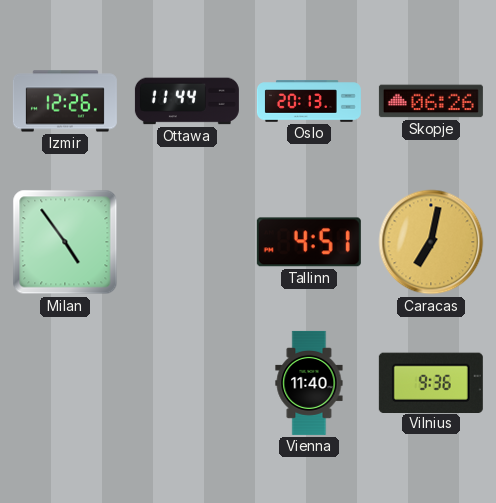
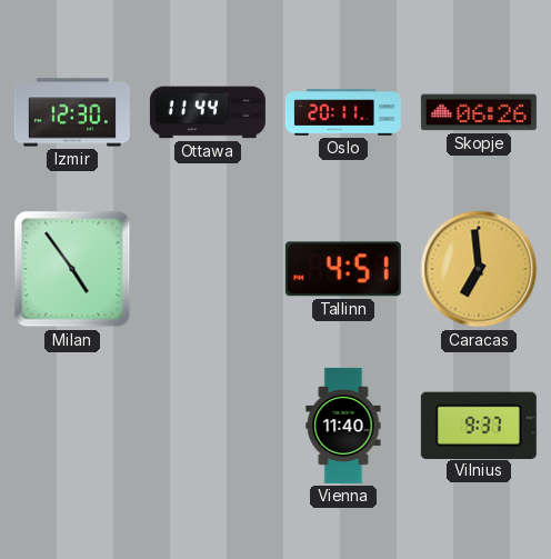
Izmir: 12:26 -> 12:30 (72, 112)
Oslo: 20:13 -> 20:11 (343, 112)
Caracas: 7:02 -> 6:59 (479, 269)
Vilnius: 9:36 -> 9:37 (479, 425)
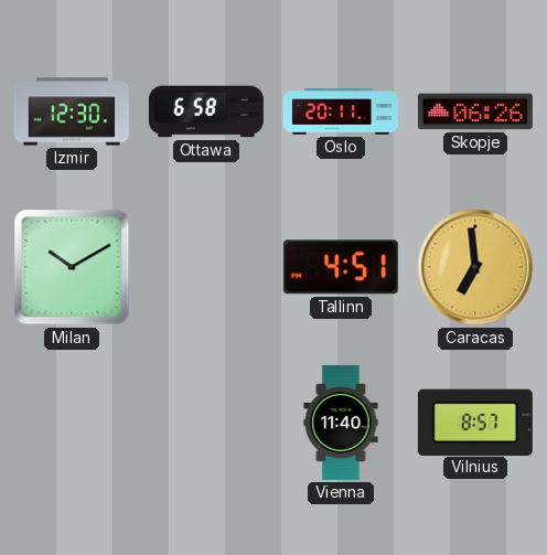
Ottawa: 11:44 -> 6:58 (206, 111)
Milan: 4:54 -> 10:10 (72, 267)
Vilnius: 9:37 -> 8:57 (475, 421)
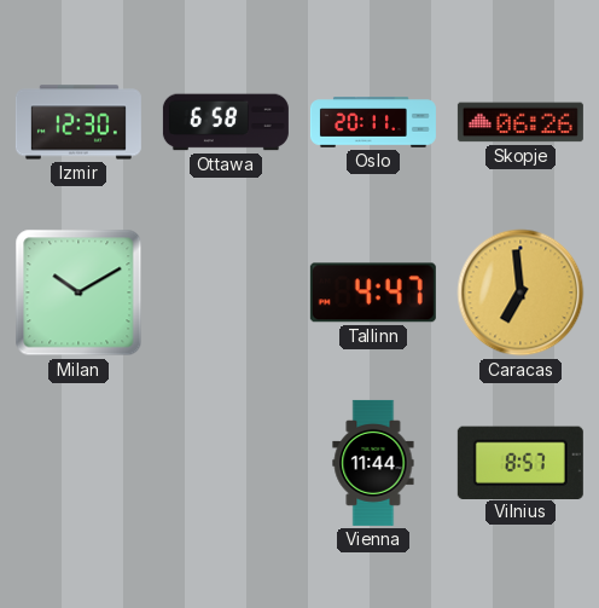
Tallinn: 4:51 -> 4:47 (373, 293)
Vienna: 11:40 -> 11:44 (373, 463)
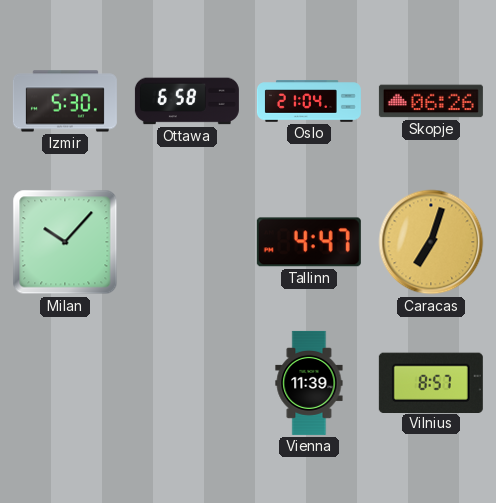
Izmir: 12:30 -> 5:30 (65, 101)
Oslo: 20:11 -> 21:04 (309, 101)
Milan: 10:10 -> 10:07 (65, 242)
Caracas: 6:59 -> 7:03 (431, 242)
Vienna: 11:44 -> 11:39 (309, 383)
